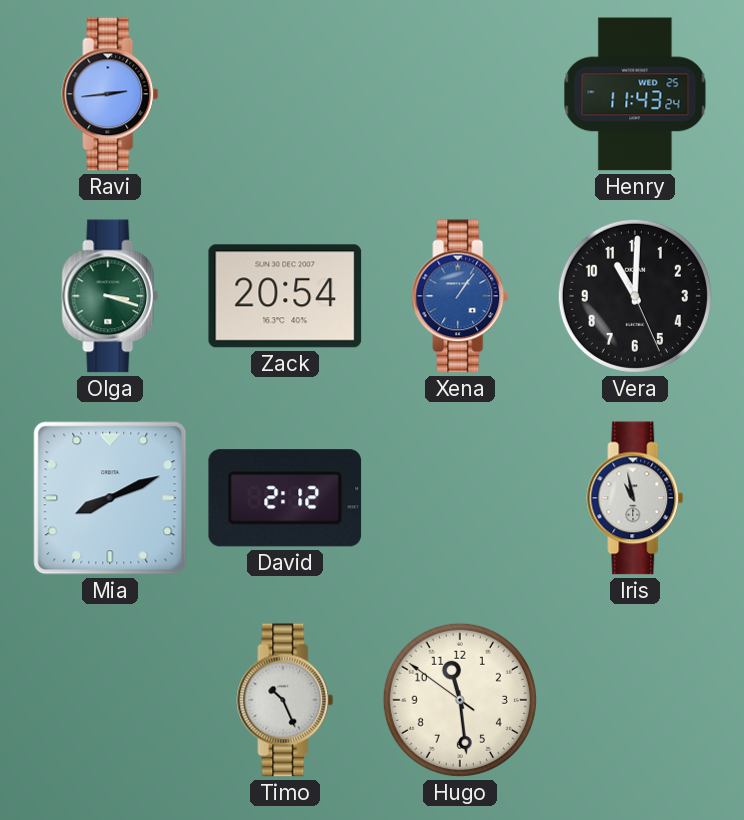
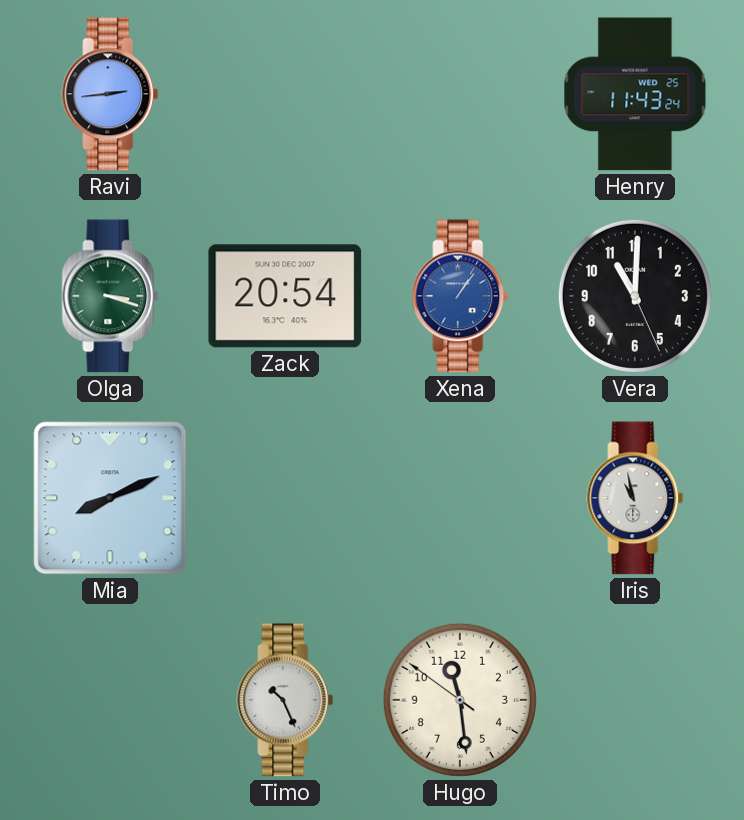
David: 2:12 -> none (285, 498)
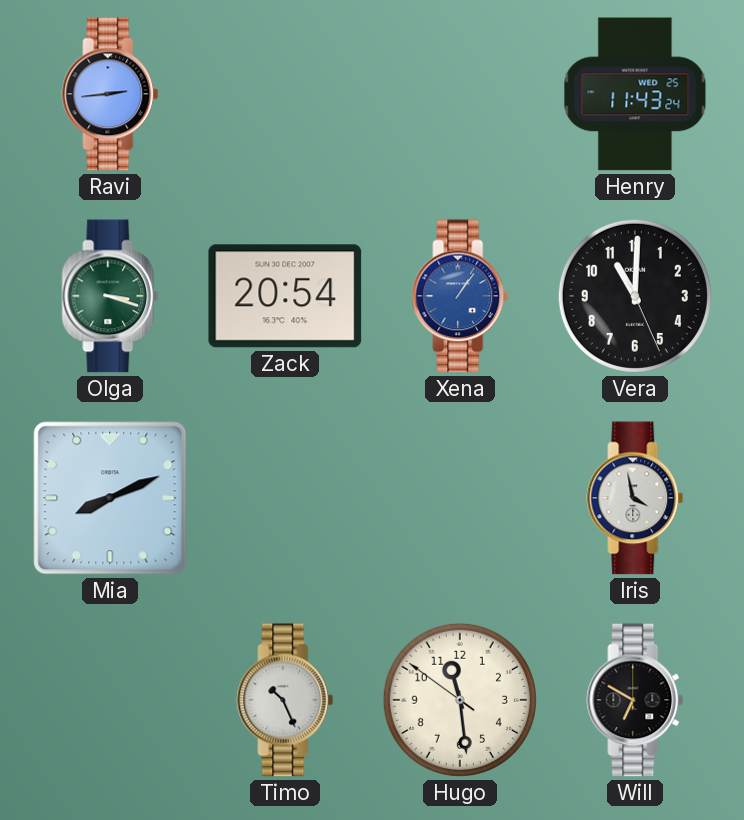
Iris: 10:58 -> 3:58 (635, 498)
Will: none -> 6:50 (635, 700)
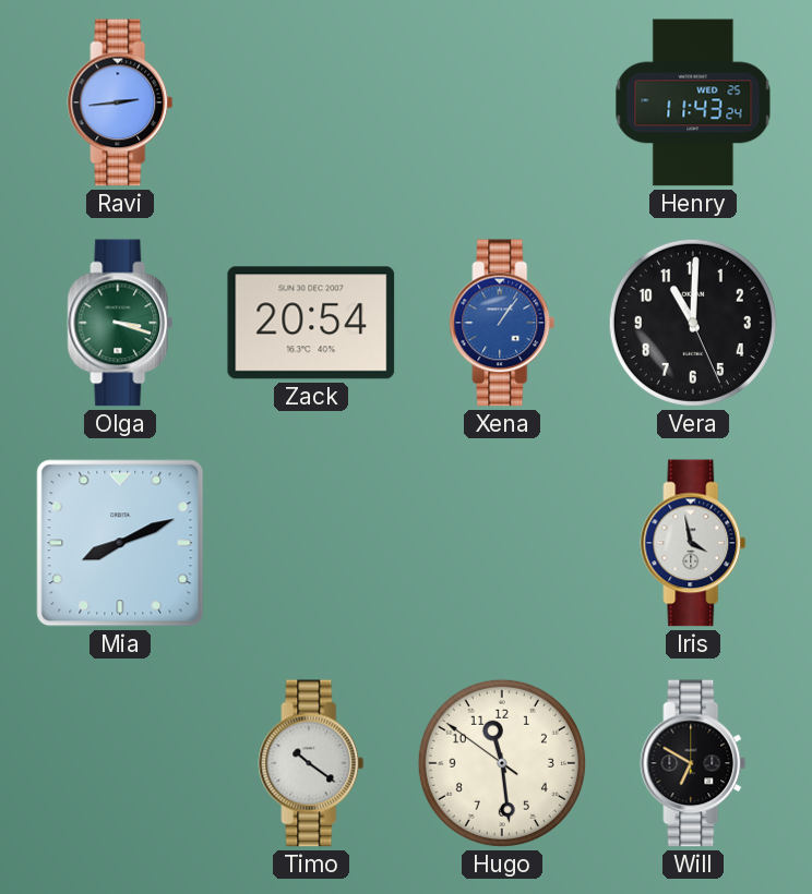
Timo: 10:26 -> 10:21 (311, 763)
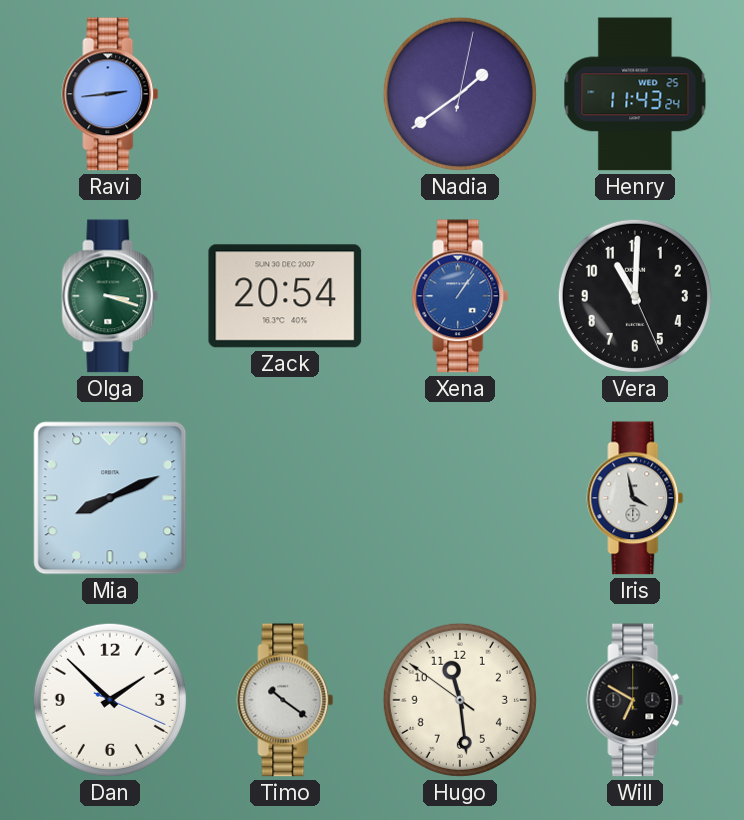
Nadia: none -> 1:39 (460, 94)
Dan: none -> 1:52 (110, 700)
